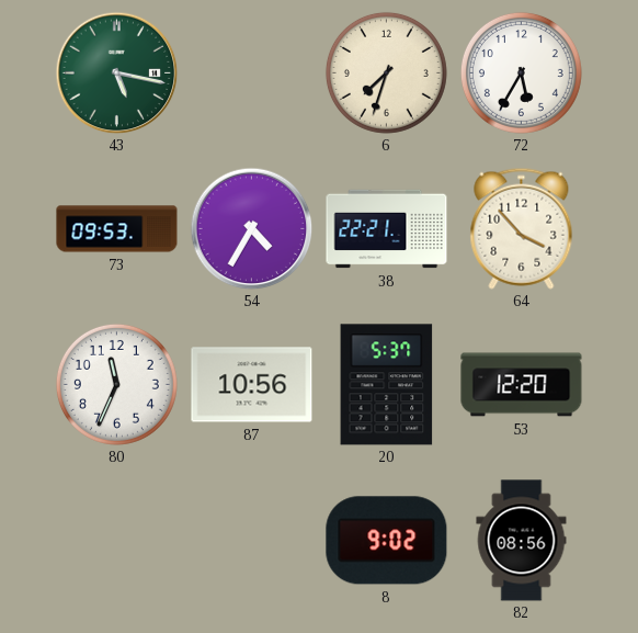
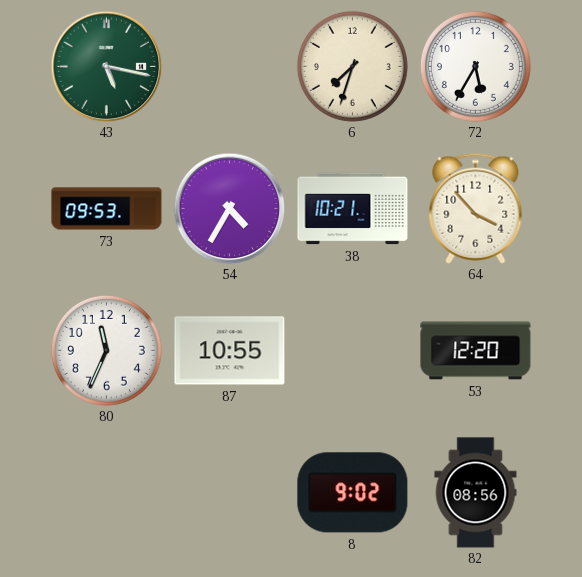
38: 22:21 -> 10:21 (353, 209)
87: 10:56 -> 10:55 (230, 351)
20: 5:37 -> none (387, 385)
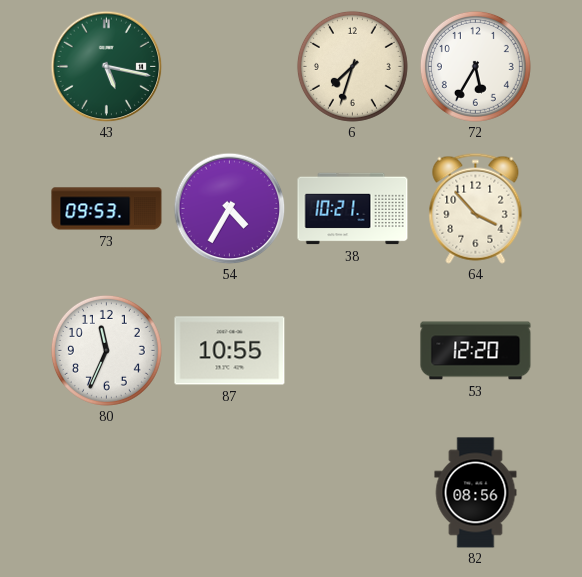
8: 9:02 -> none (353, 493)
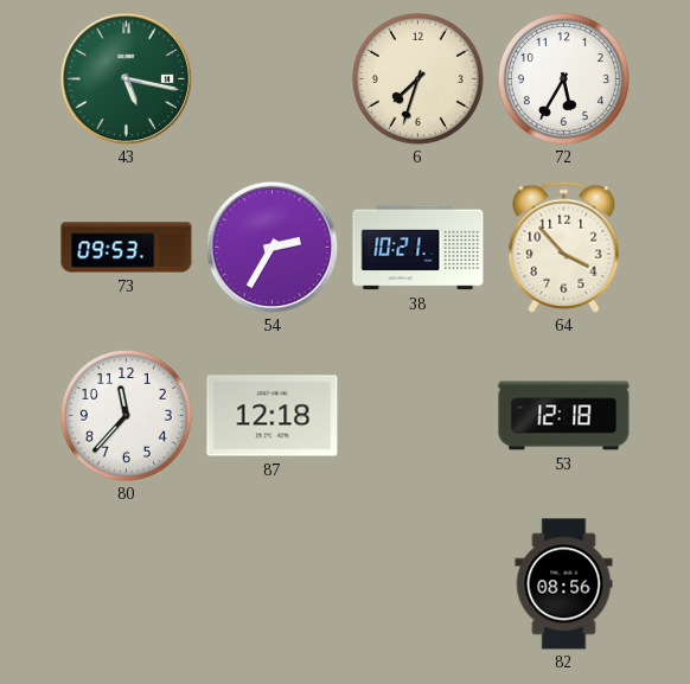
54: 4:35 -> 2:35 (271, 247)
80: 11:34 -> 11:37 (126, 415)
87: 10:55 -> 12:18 (273, 416)
53: 12:20 -> 12:18 (564, 416)
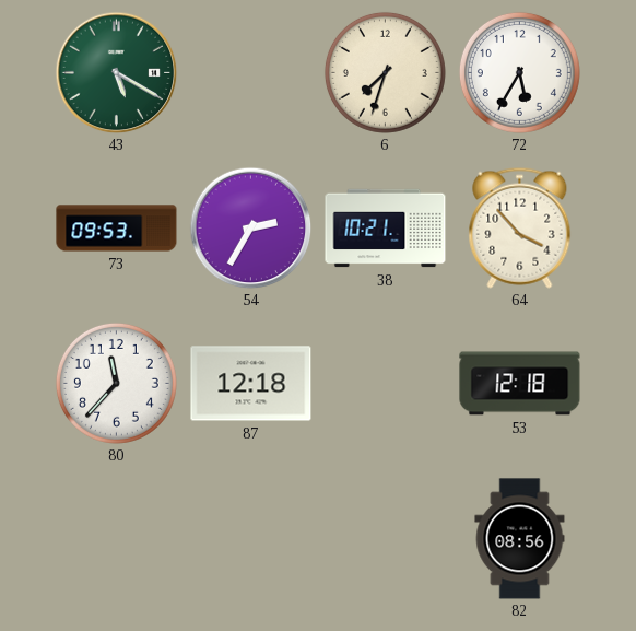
43: 5:17 -> 5:20 (116, 72)
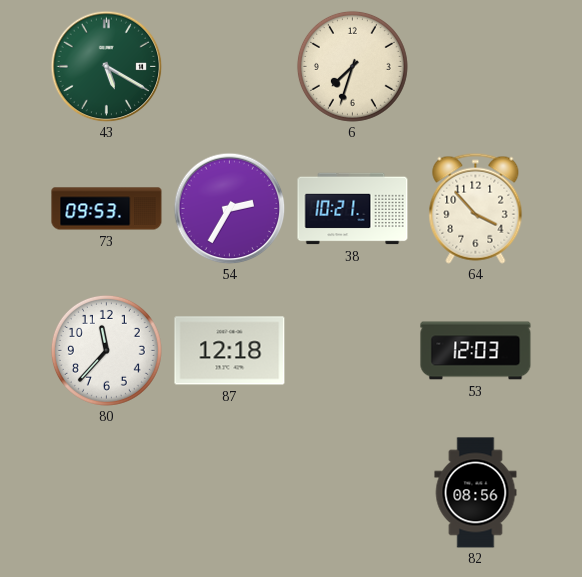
72: 5:35 -> none (519, 72)
53: 12:18 -> 12:03 (476, 351)
